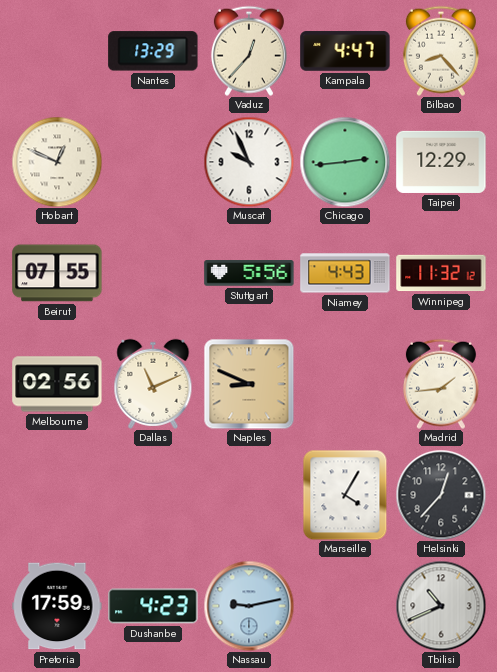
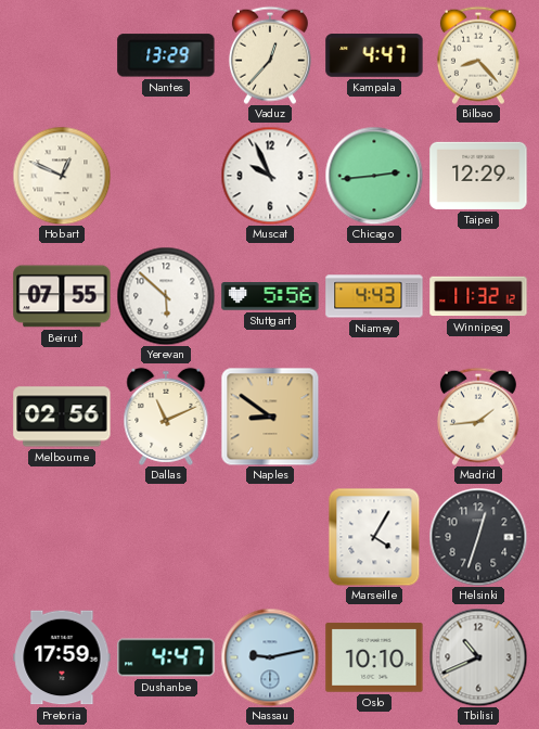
Yerevan: none -> 5:52 (166, 296)
Naples: 8:49 -> 8:51 (270, 417)
Helsinki: 12:37 -> 12:33 (478, 537)
Dushanbe: 4:23 -> 4:47 (166, 657)
Oslo: none -> 10:10 (374, 657)
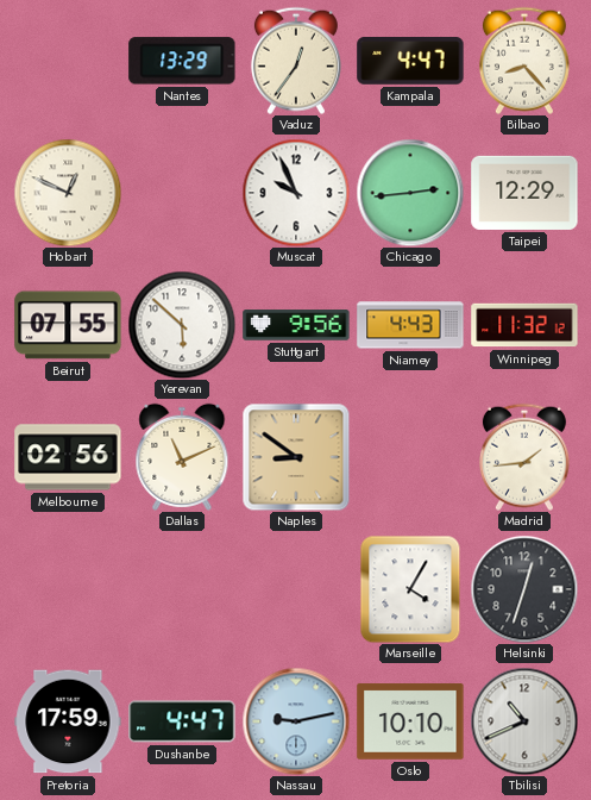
Vaduz: 12:37 -> 12:36 (296, 61)
Stuttgart: 5:56 -> 9:56 (296, 325)
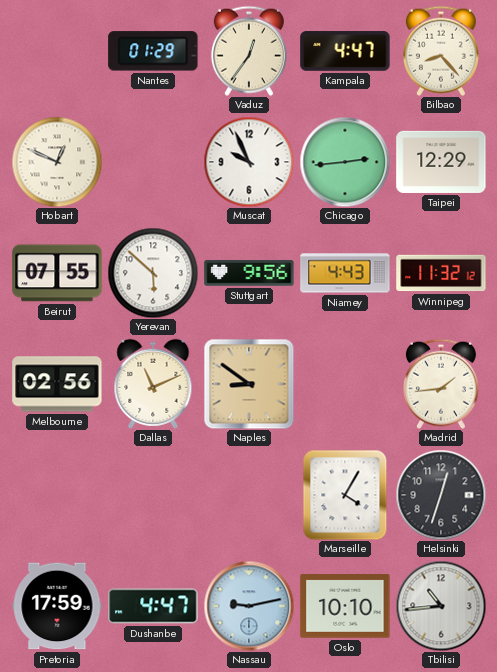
Nantes: 13:29 -> 01:29 (153, 51)
Tbilisi: 10:41 -> 10:44 (441, 606)
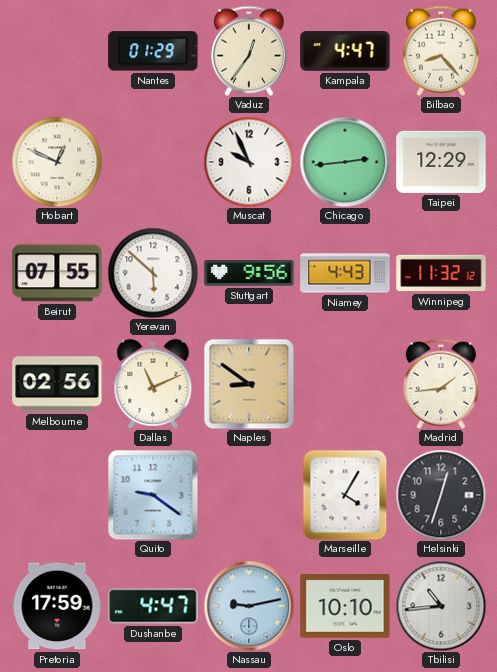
Quito: none -> 9:21 (153, 495)
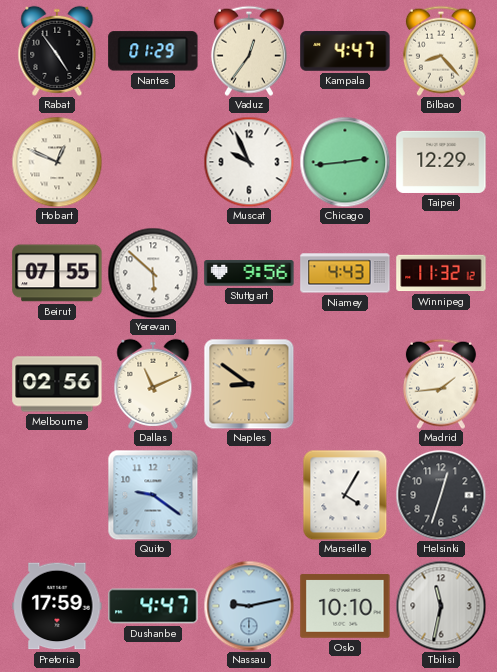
Rabat: none -> 4:54 (57, 51)
Tbilisi: 10:44 -> 11:32 (441, 606)
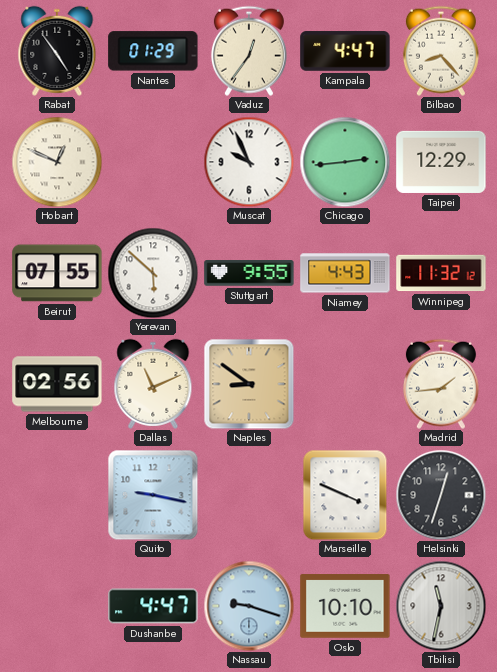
Stuttgart: 9:56 -> 9:55 (249, 273)
Quito: 9:21 -> 9:17 (153, 495)
Marseille: 4:05 -> 3:49 (345, 495)
Pretoria: 17:59 -> none (57, 606)
Nassau: 9:13 -> 9:18 (249, 606)
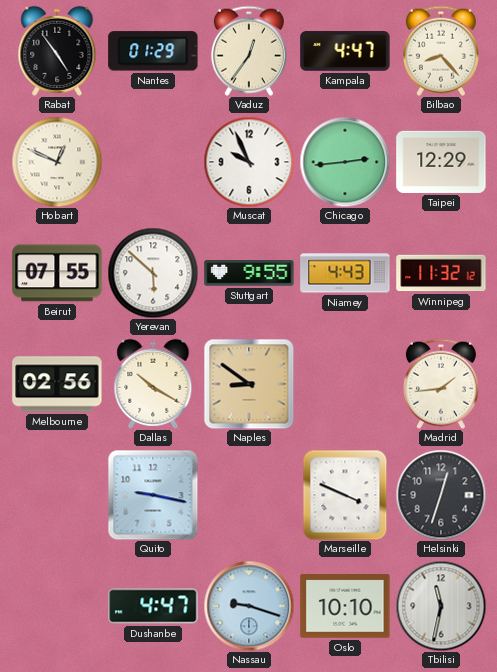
Dallas: 11:11 -> 10:20 (153, 384)
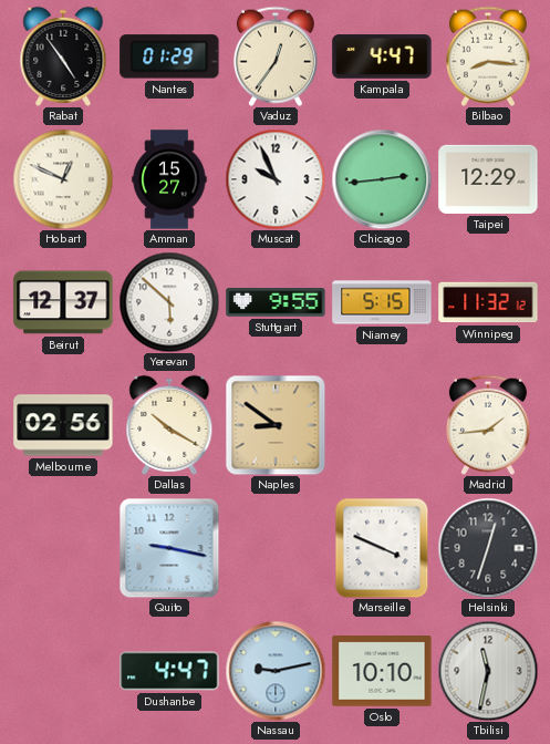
Bilbao: 8:23 -> 8:16 (488, 56)
Amman: none -> 15:27 (169, 179)
Beirut: 07:55 -> 12:37 (63, 302)
Niamey: 4:43 -> 5:15 (382, 302)
Nassau: 9:18 -> 9:13 (276, 671)
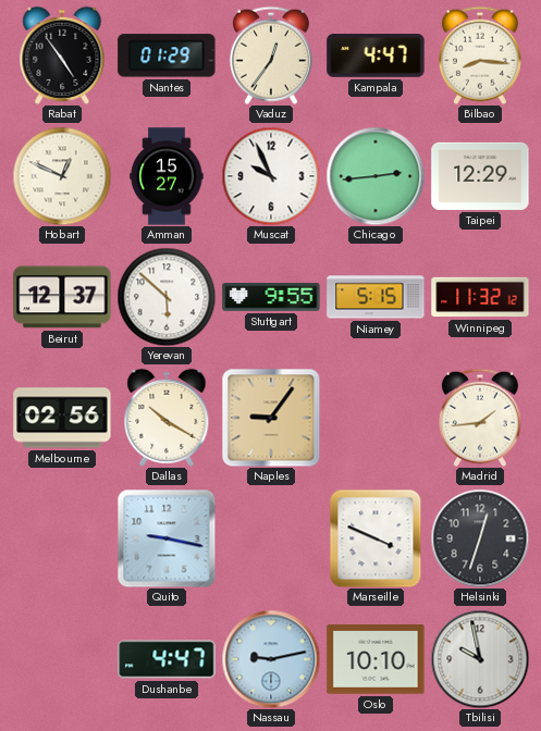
Naples: 8:51 -> 9:06 (271, 418)
Tbilisi: 11:32 -> 9:58 (480, 659)
